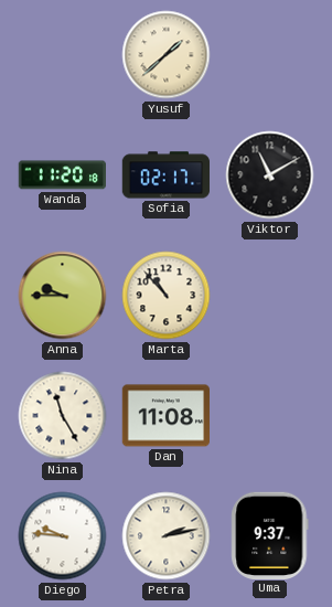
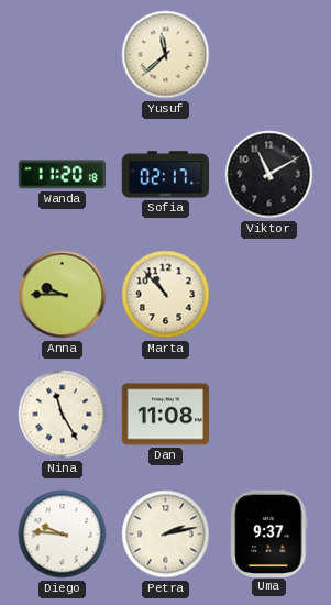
Yusuf: 1:38 -> 11:38 (166, 55)
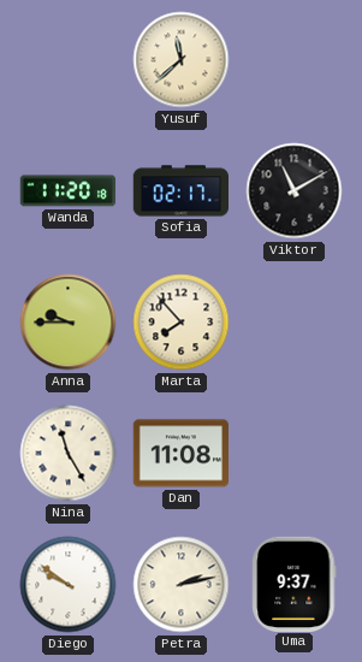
Marta: 10:53 -> 7:53 (182, 323)
Diego: 9:46 -> 9:51 (69, 585)
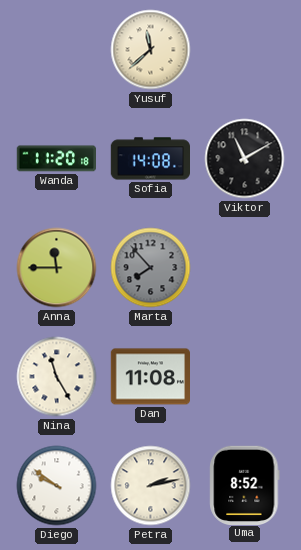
Sofia: 02:17 -> 14:08 (150, 159)
Anna: 9:45 -> 11:45 (57, 268)
Marta dial: cream -> grey (151, 268)
Uma: 9:37 -> 8:52 (245, 485)
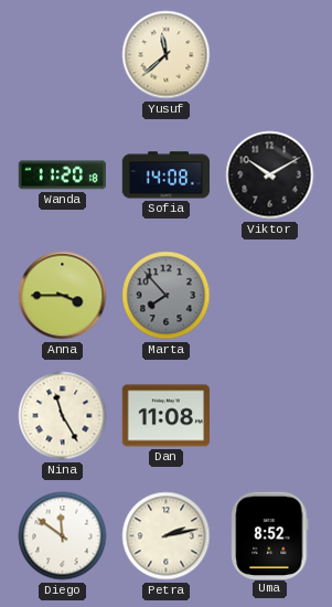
Viktor: 11:10 -> 10:10 (270, 175)
Anna: 11:45 -> 3:45 (63, 296)
Diego: 9:51 -> 11:51 (63, 536)
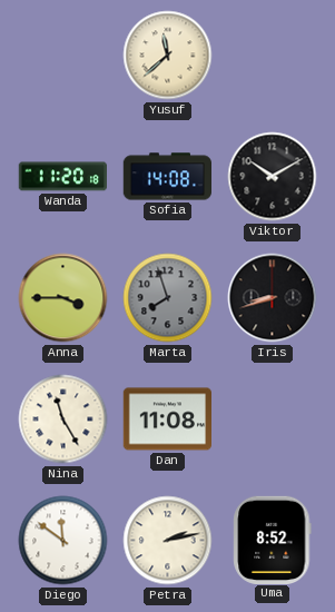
Marta: 7:53 -> 7:57 (168, 298)
Iris: none -> 8:42 (273, 298)
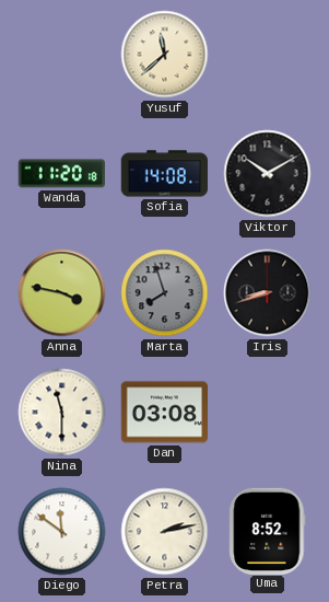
Anna: 3:45 -> 3:47 (62, 293)
Nina: 11:25 -> 11:30 (62, 413)
Dan: 11:08 -> 03:08 (164, 413)
